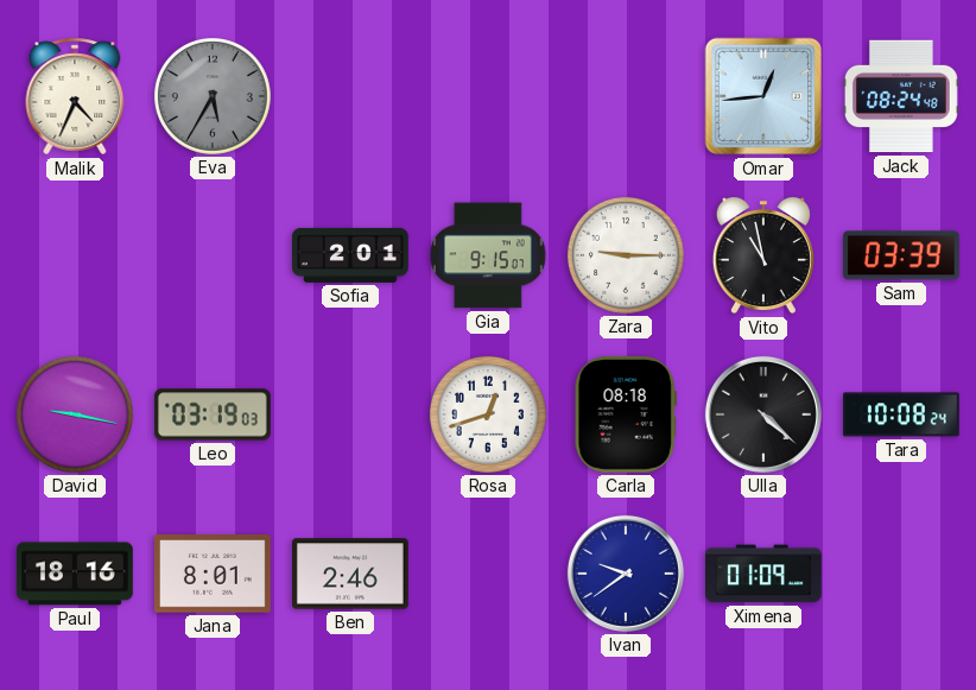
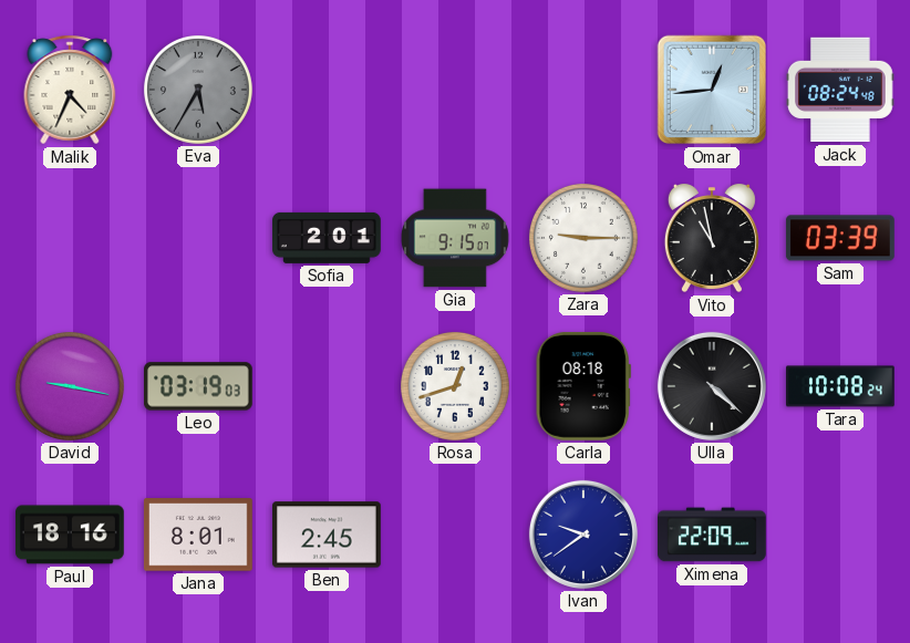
Ben: 2:46 -> 2:45 (328, 535)
Ximena: 01:09 -> 22:09 (713, 535)
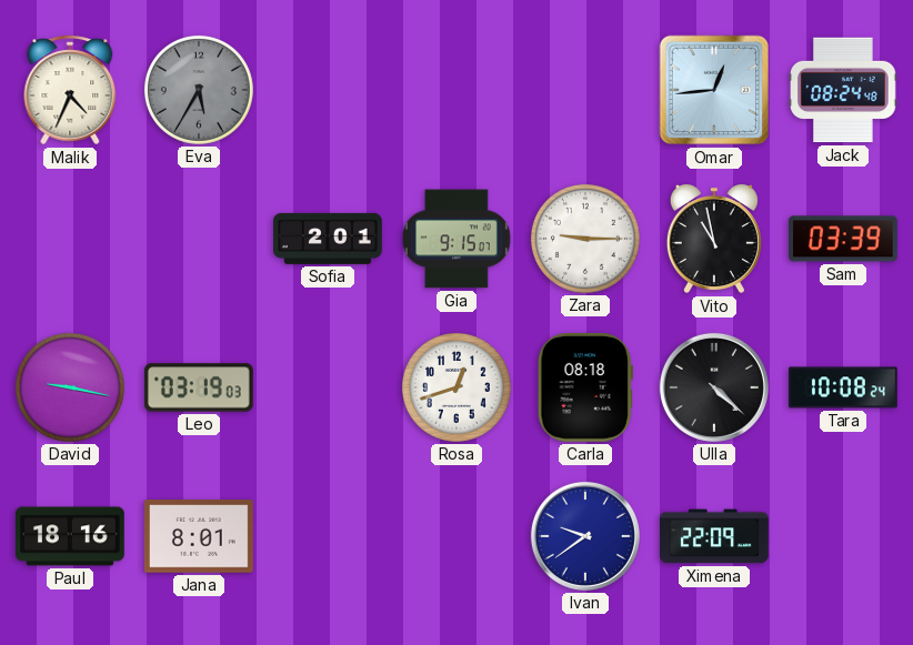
Ben: 2:45 -> none (328, 535)
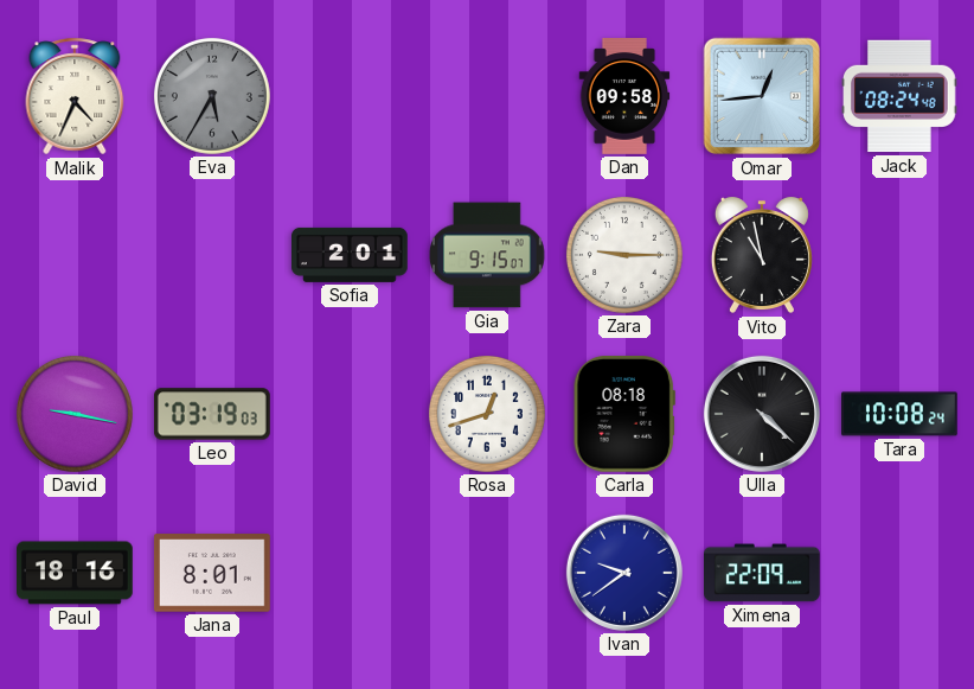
Dan: none -> 09:58 (624, 96)
Sam: 03:39 -> none (843, 239)
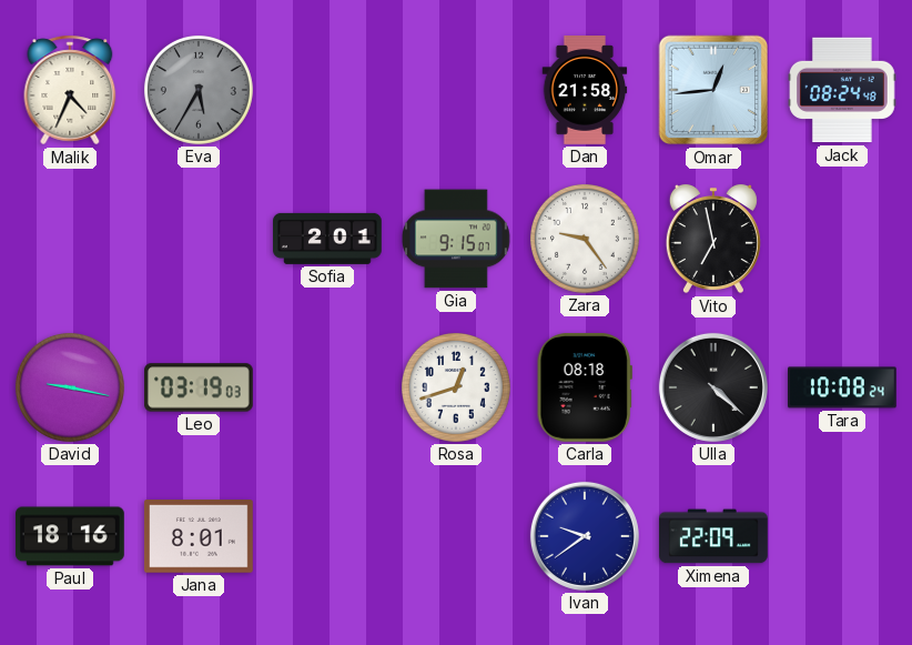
Dan: 09:58 -> 21:58 (585, 90)
Zara: 9:15 -> 9:24 (585, 239)
Vito: 10:58 -> 6:58 (713, 239)
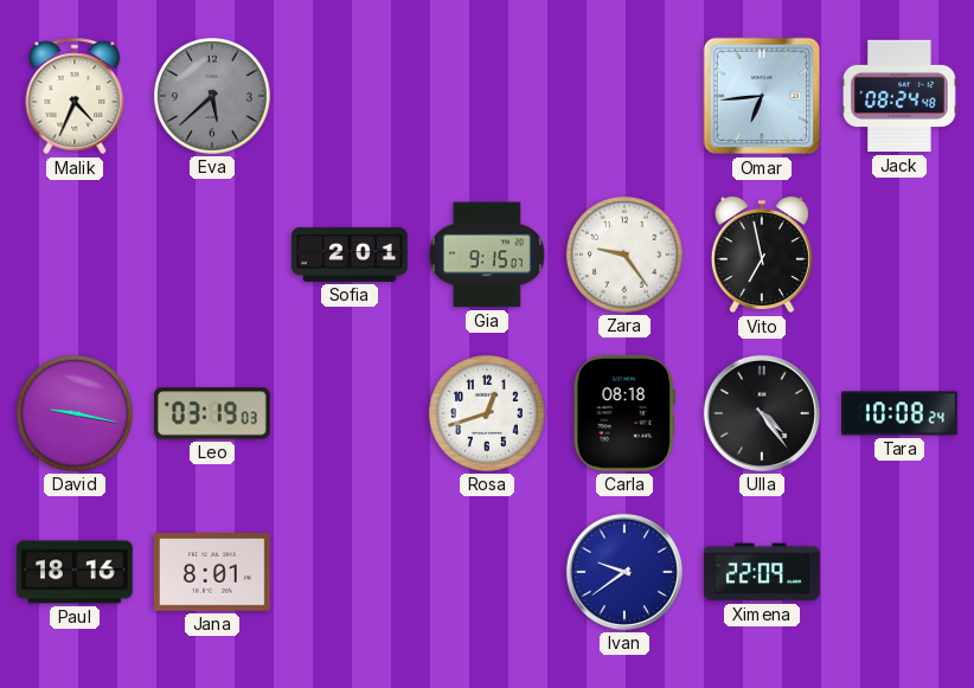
Eva: 5:35 -> 5:38 (212, 96)
Dan: 21:58 -> none (585, 90)
Omar: 12:44 -> 6:44 (762, 96)
Ulla: 4:22 -> 4:24 (762, 413)
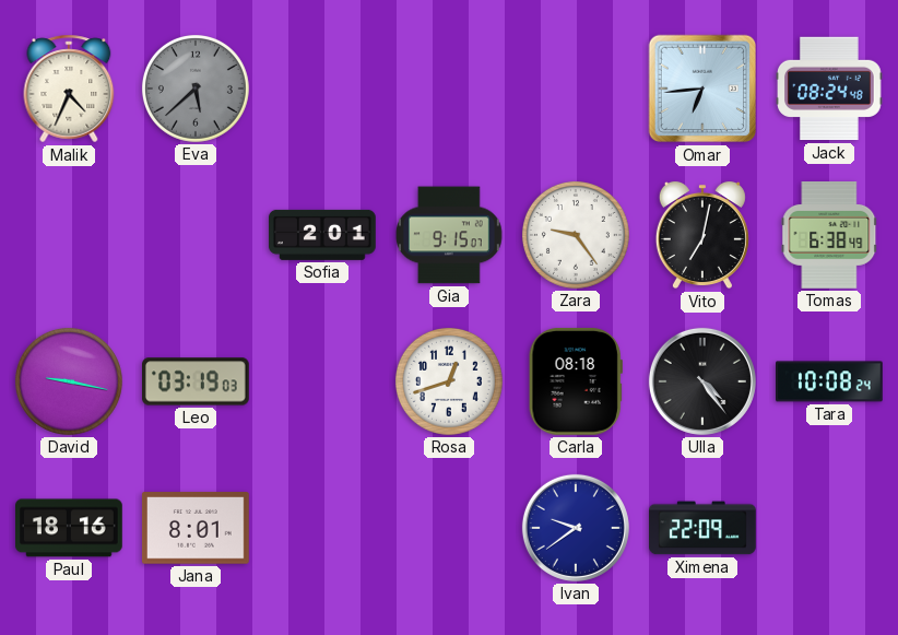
Vito: 6:58 -> 7:02 (702, 235)
Tomas: none -> 6:38 (829, 236)
